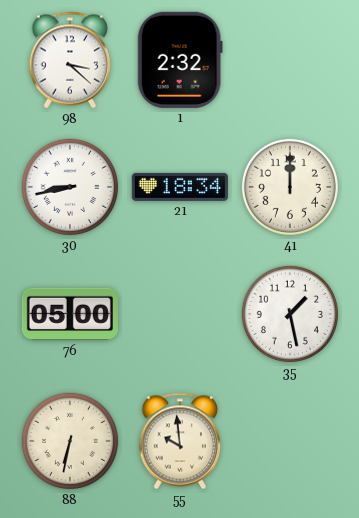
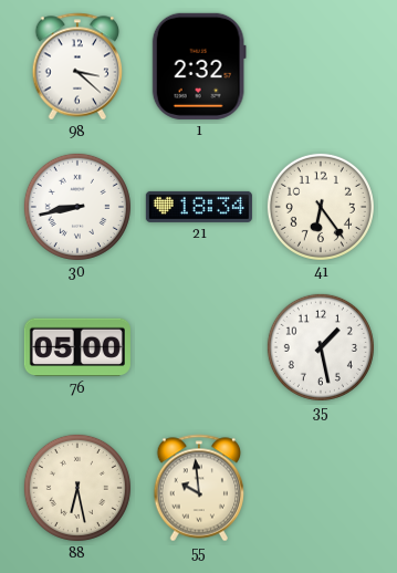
41: 12:00 -> 6:24 (321, 207)
88: 6:32 -> 6:28 (77, 488)
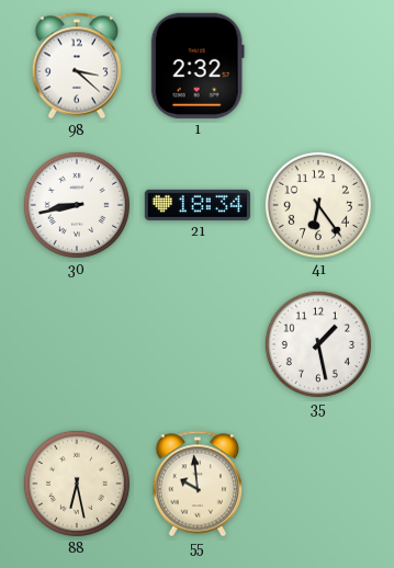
76: 05:00 -> none (77, 347)
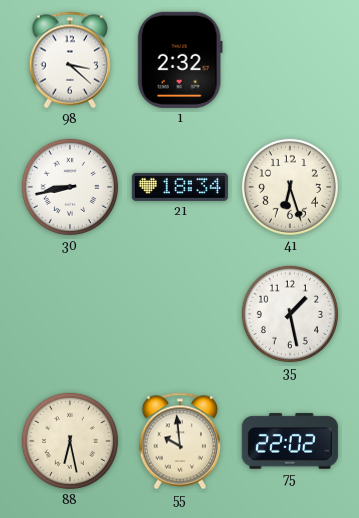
41: 6:24 -> 6:27 (290, 187)
75: none -> 22:02 (290, 441)
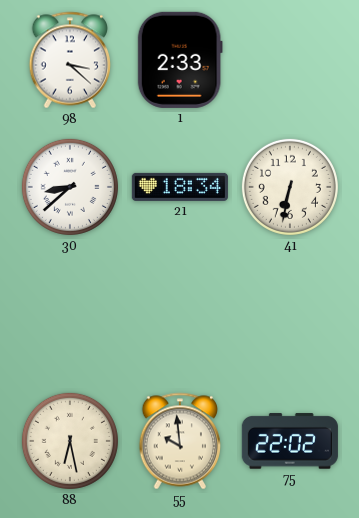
1: 2:32 -> 2:33 (180, 60)
30: 8:43 -> 8:38 (70, 187)
41: 6:27 -> 6:32 (290, 187)
35: 1:28 -> none (290, 314)
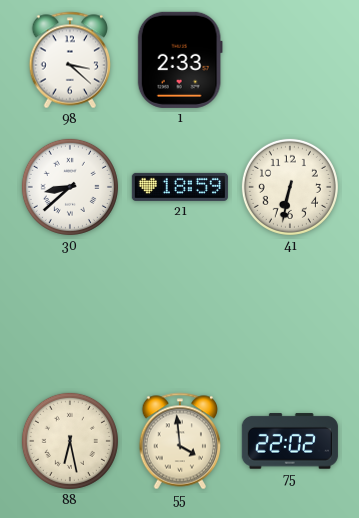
21: 18:34 -> 18:59 (180, 187)
55: 9:59 -> 3:59 (179, 441)
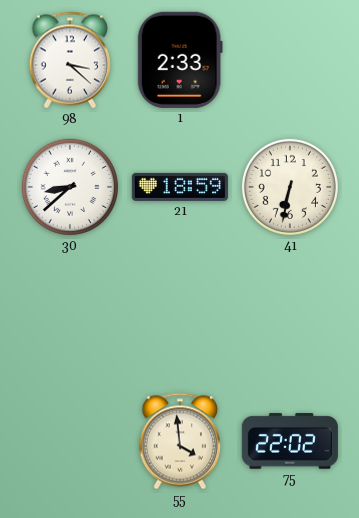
88: 6:28 -> none (70, 441)
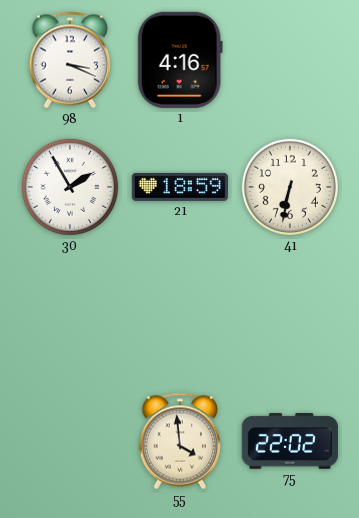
98: 3:22 -> 3:19 (69, 60)
1: 2:33 -> 4:16 (180, 60)
30: 8:38 -> 1:55 (70, 187)
